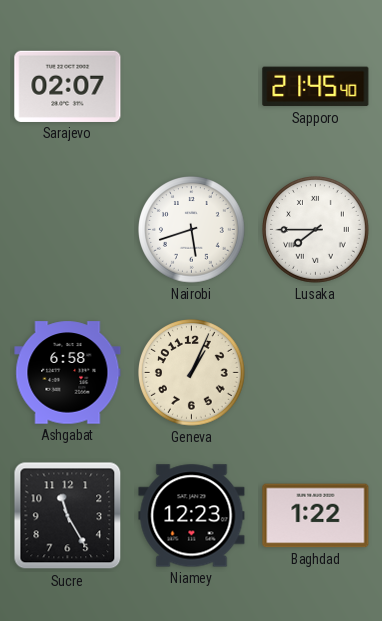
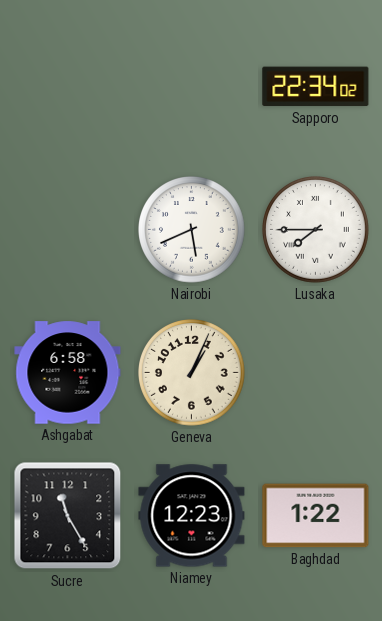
Sarajevo: 02:07 -> none (68, 86)
Sapporo: 21:45 -> 22:34 (316, 87)
Nairobi: 5:42 -> 5:41 (192, 230)
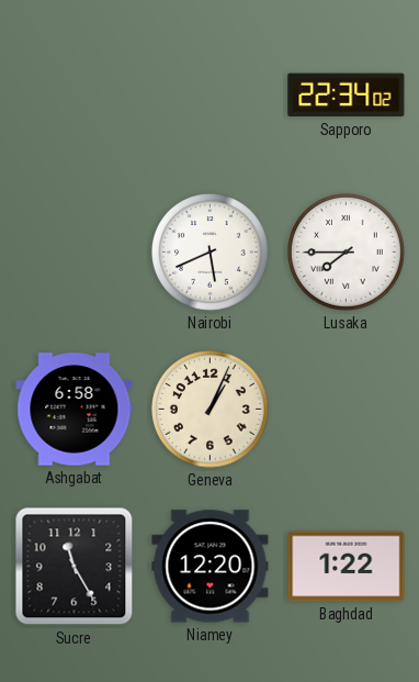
Niamey: 12:23 -> 12:20 (211, 567)
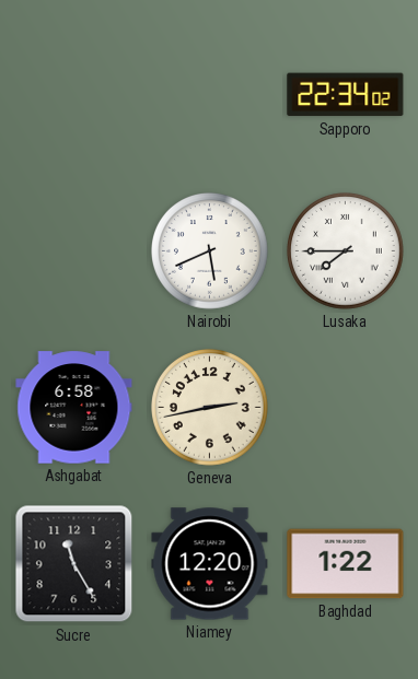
Geneva: 1:04 -> 2:43 (210, 408)
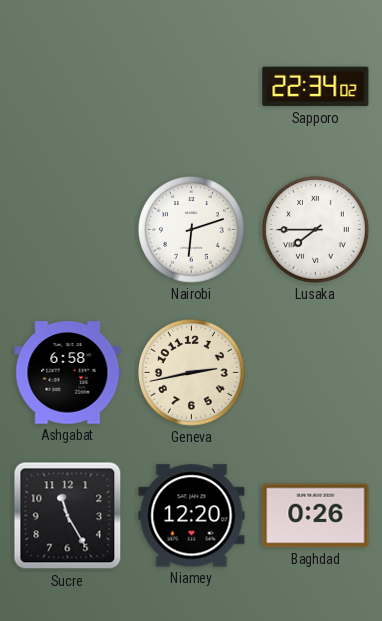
Nairobi: 5:41 -> 6:12 (192, 230)
Baghdad: 1:22 -> 0:26 (316, 516)
